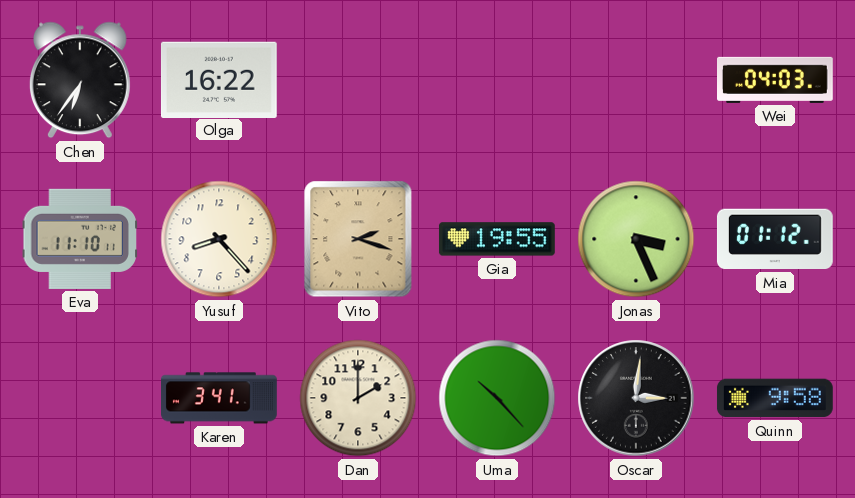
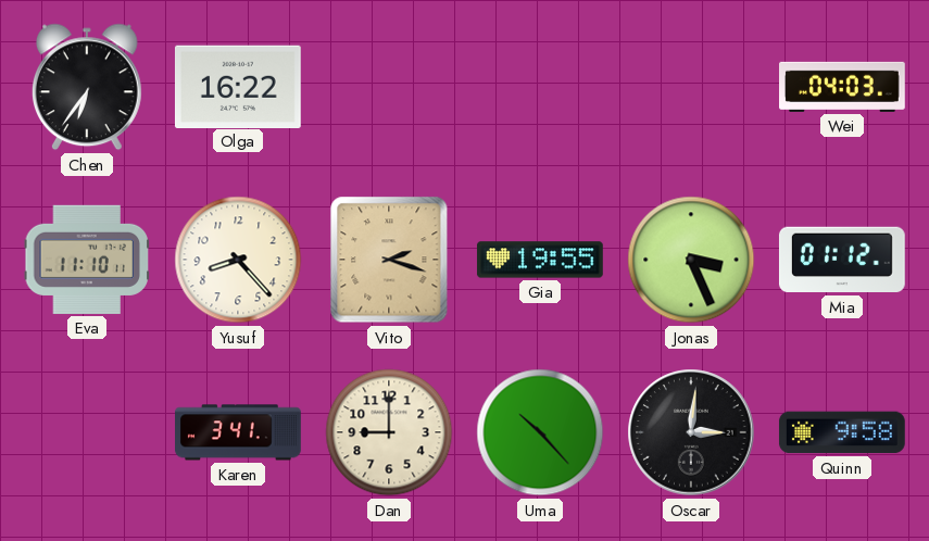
Dan: 2:00 -> 9:00 (389, 432)
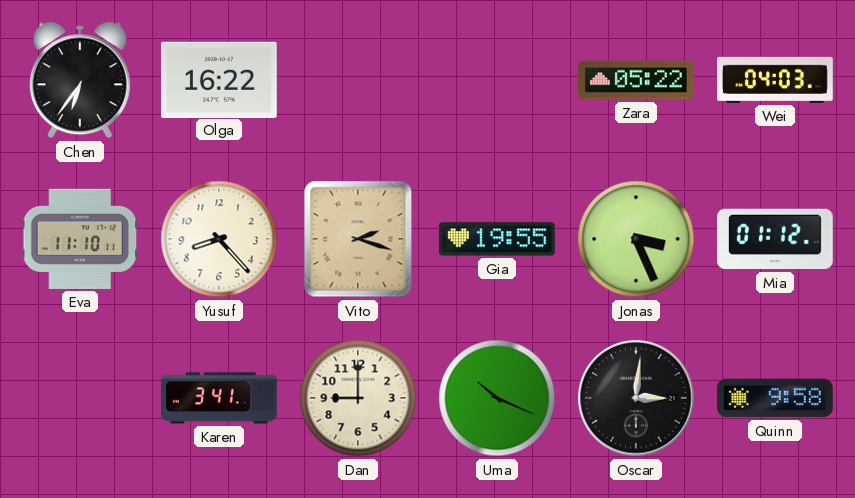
Zara: none -> 05:22 (637, 80)
Uma: 10:23 -> 10:19 (497, 398)
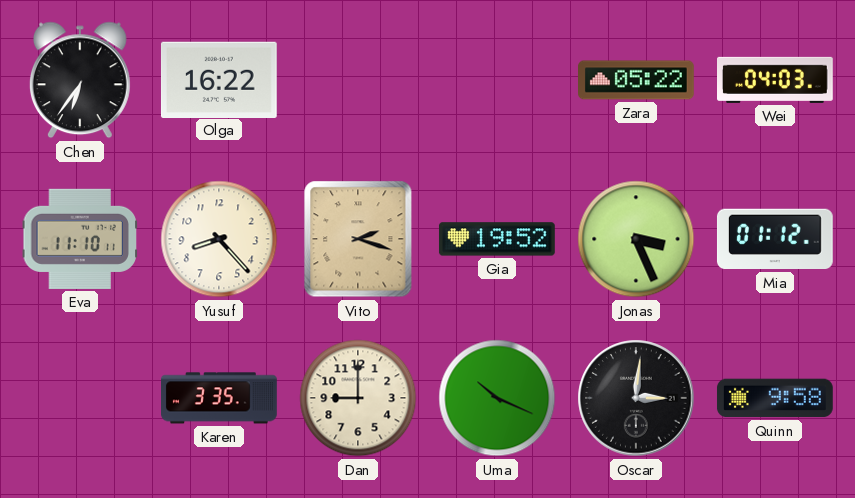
Gia: 19:55 -> 19:52 (497, 239)
Karen: 3:41 -> 3:35 (220, 398)
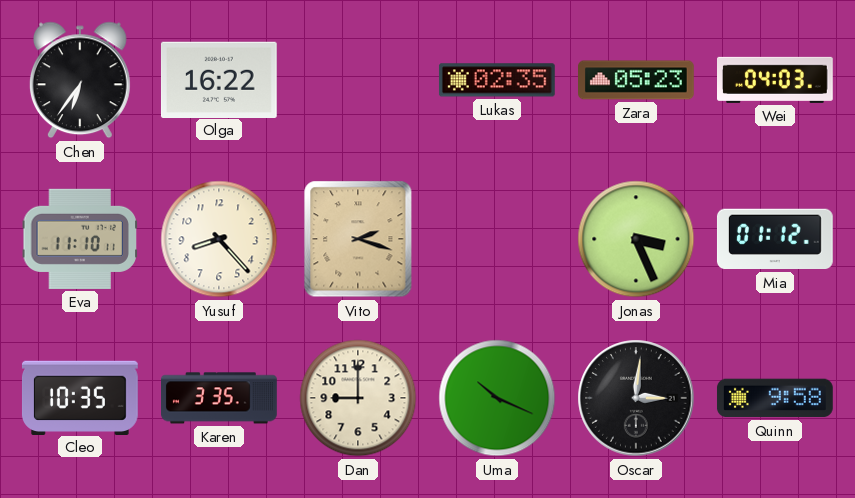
Lukas: none -> 02:35 (497, 80)
Zara: 05:22 -> 05:23 (637, 80)
Gia: 19:52 -> none (497, 239)
Cleo: none -> 10:35 (80, 397)
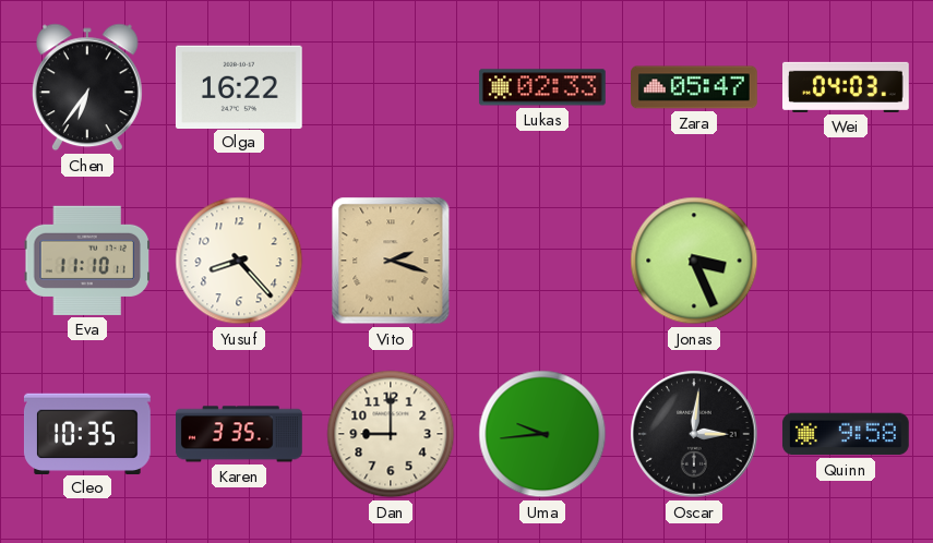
Lukas: 02:35 -> 02:33 (542, 87)
Zara: 05:23 -> 05:47 (695, 87)
Mia: 01:12 -> none (775, 239)
Uma: 10:19 -> 9:44 (542, 434)
